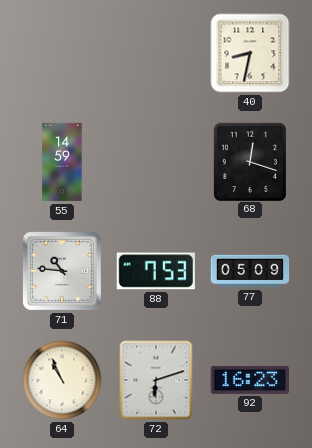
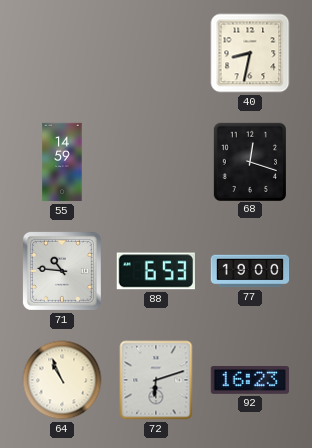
88: 7:53 -> 6:53 (156, 271)
77: 05:09 -> 19:00 (250, 271)
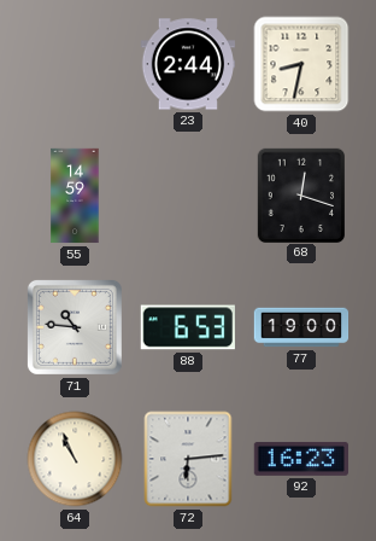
23: none -> 2:44 (187, 64)
72: 6:12 -> 6:14 (188, 459)
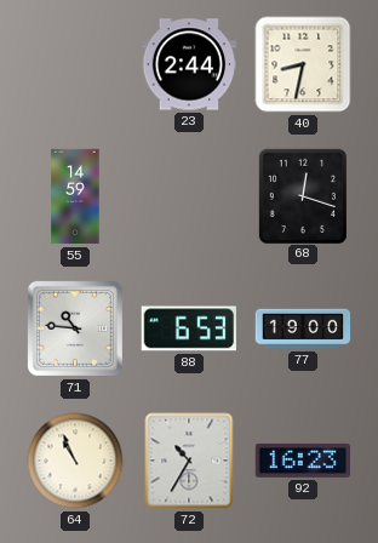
72: 6:14 -> 10:35 (189, 461)
